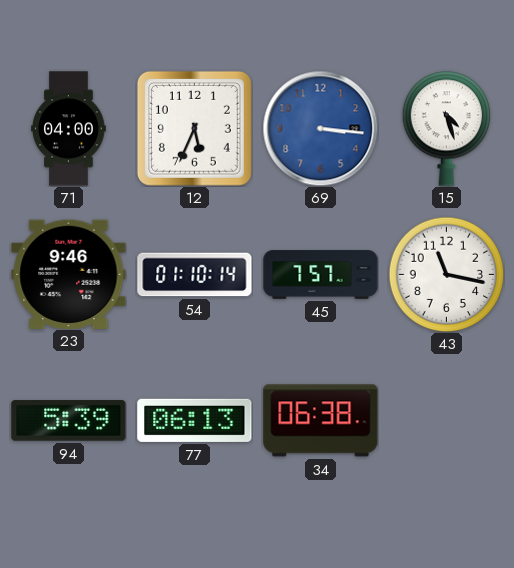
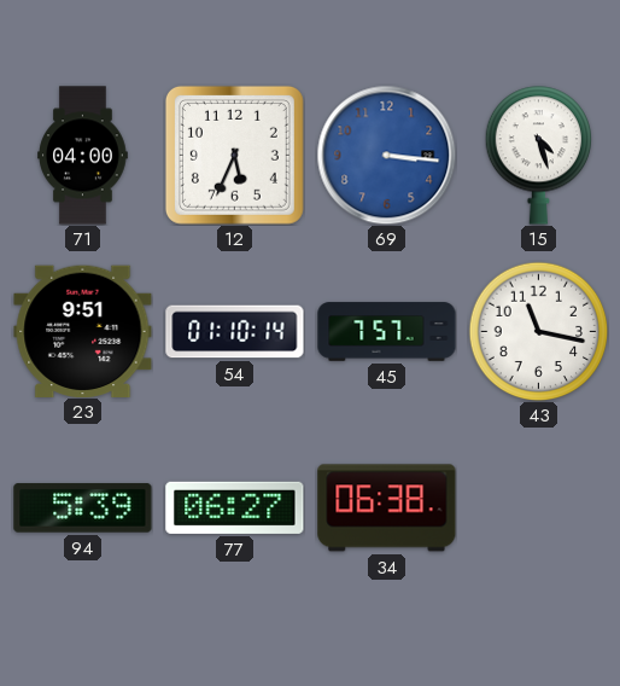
23: 9:46 -> 9:51 (83, 331)
77: 06:13 -> 06:27 (235, 507)
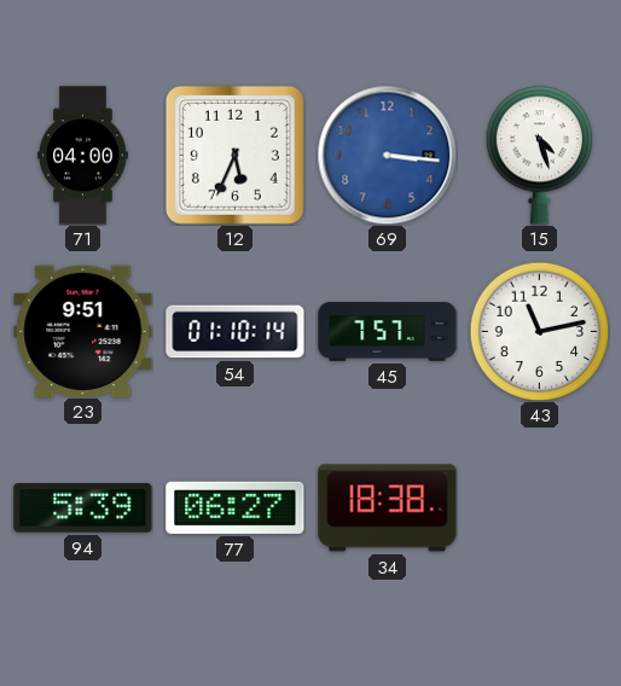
43: 11:17 -> 11:13 (539, 331)
34: 06:38 -> 18:38 (388, 508)
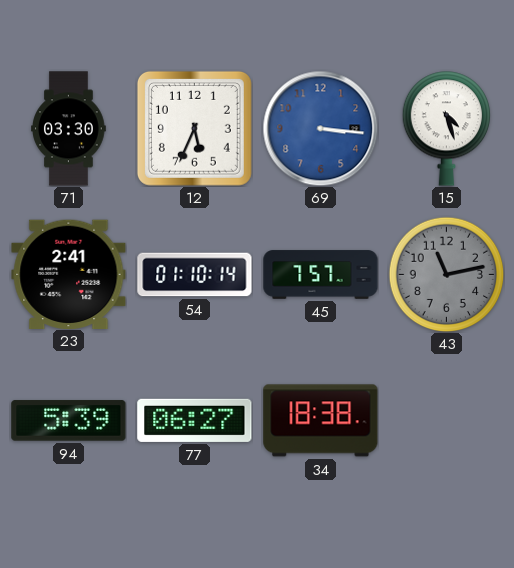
71: 04:00 -> 03:30 (69, 129)
23: 9:51 -> 2:41 (69, 274)
43 dial: white -> grey (446, 274)
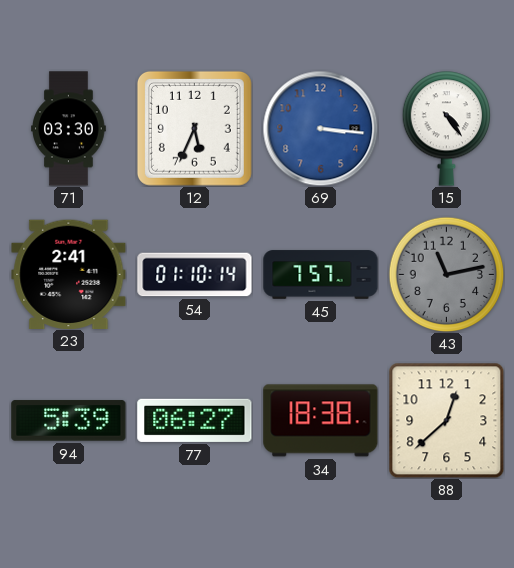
15: 4:27 -> 4:24 (447, 129)
88: none -> 12:38 (446, 420)
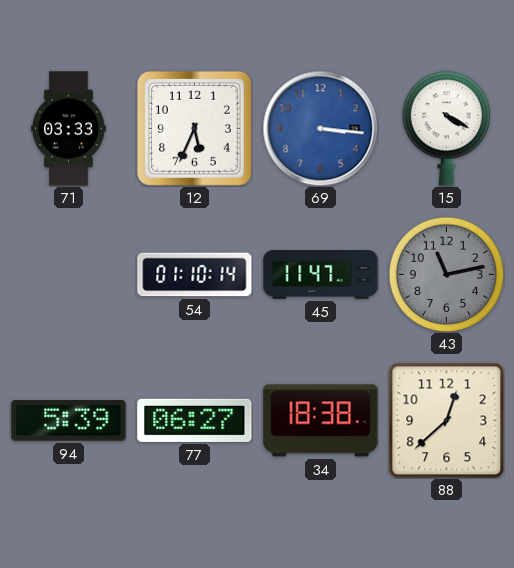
71: 03:30 -> 03:33 (69, 129)
15: 4:24 -> 4:20 (447, 129)
23: 2:41 -> none (69, 274)
45: 7:57 -> 11:47 (321, 275)
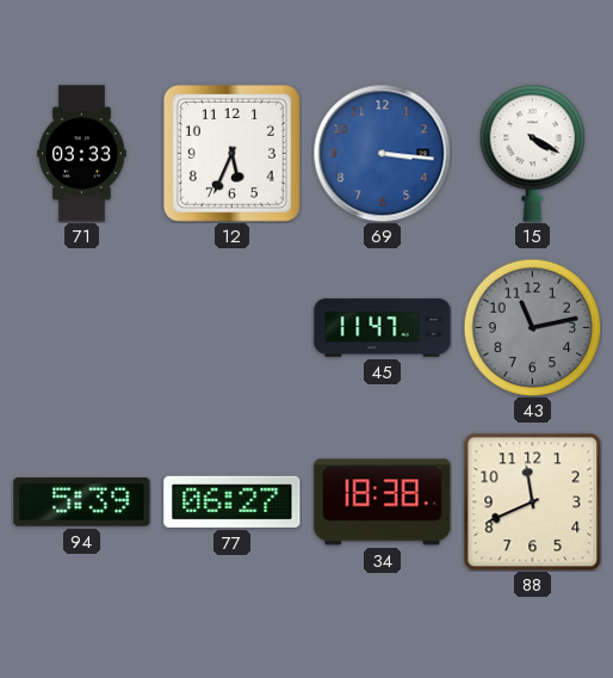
54: 01:10 -> none (195, 275)
88: 12:38 -> 11:41 (532, 501)
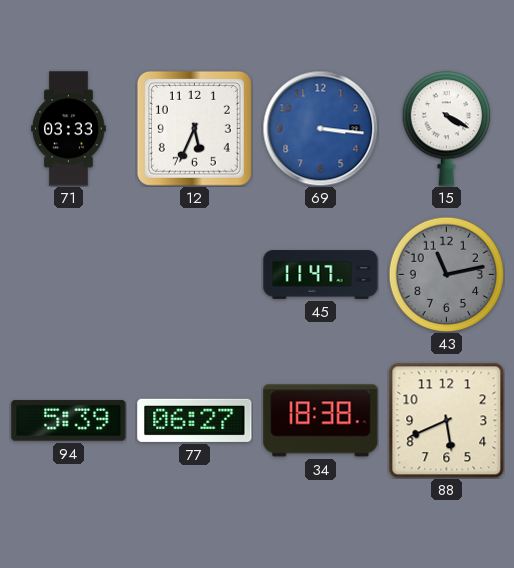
88: 11:41 -> 5:41 (446, 420)
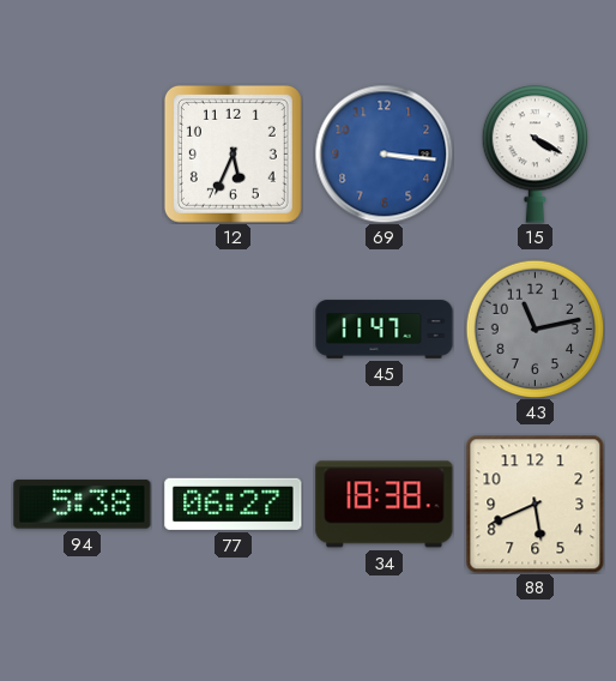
71: 03:33 -> none (69, 129)
94: 5:39 -> 5:38 (83, 505)
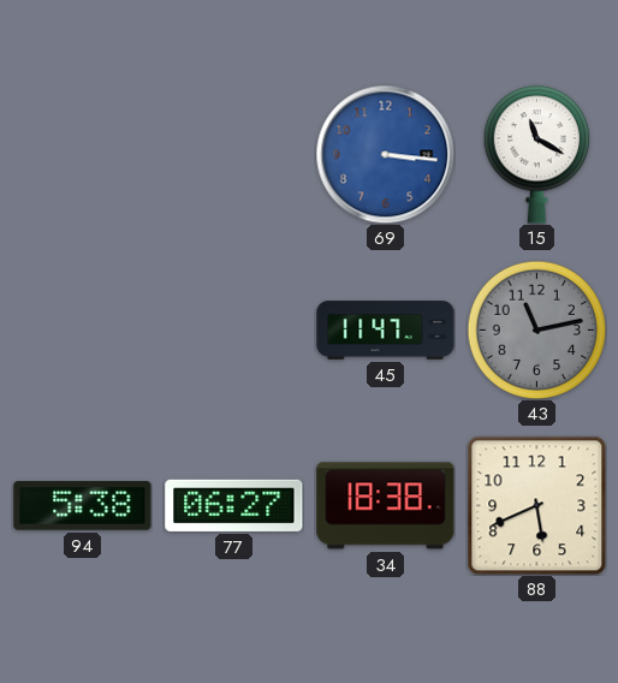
12: 5:34 -> none (232, 153)
15: 4:20 -> 11:20 (537, 155)
